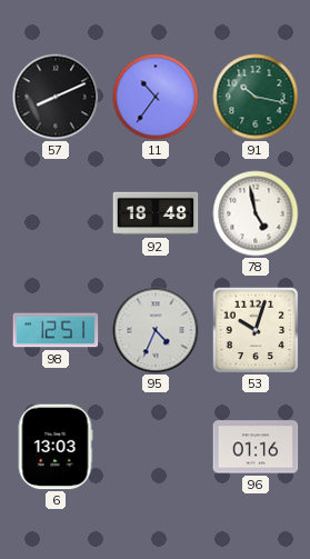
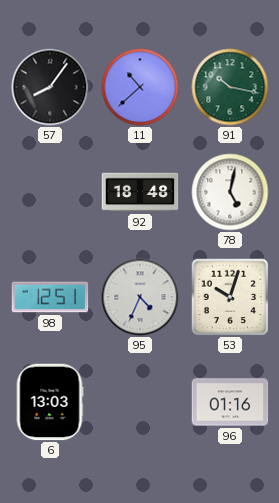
57: 8:11 -> 8:06 (50, 87)
11: 10:36 -> 10:38 (140, 87)
78: 4:58 -> 5:02 (230, 192)
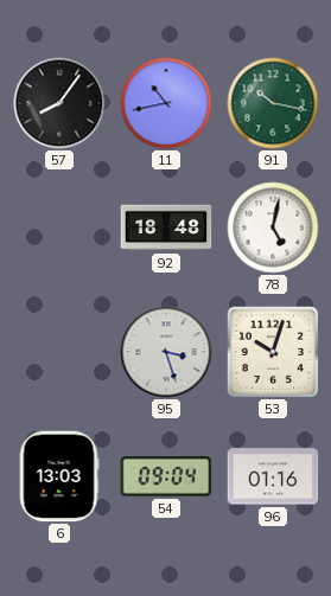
11: 10:38 -> 10:43 (166, 103)
98: 12:51 -> none (50, 297)
95: 4:34 -> 3:27 (166, 352)
54: none -> 09:04 (166, 476)
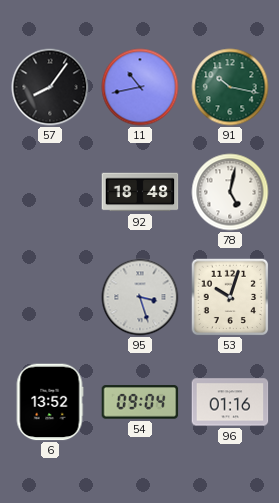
6: 13:03 -> 13:52 (50, 402)
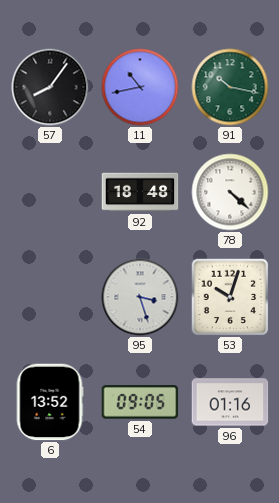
78: 5:02 -> 4:22 (230, 192)
54: 09:04 -> 09:05 (140, 402)
